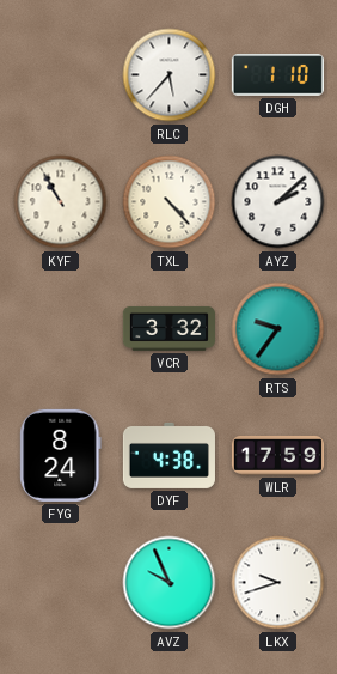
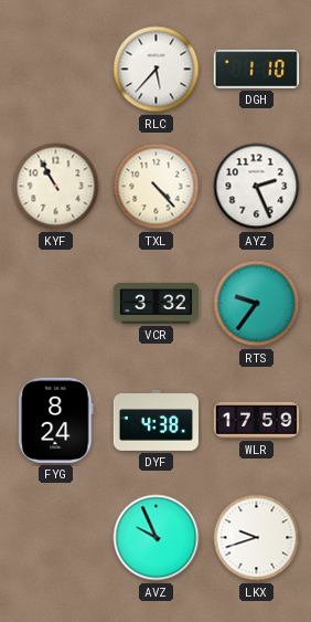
AYZ: 2:08 -> 2:26 (257, 187)
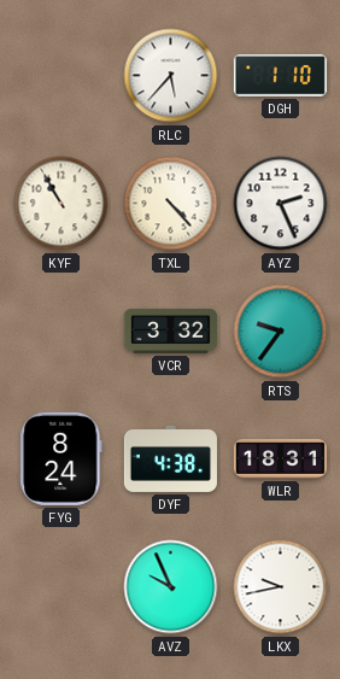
WLR: 17:59 -> 18:31 (280, 458)
LKX: 9:42 -> 9:43 (281, 587)
